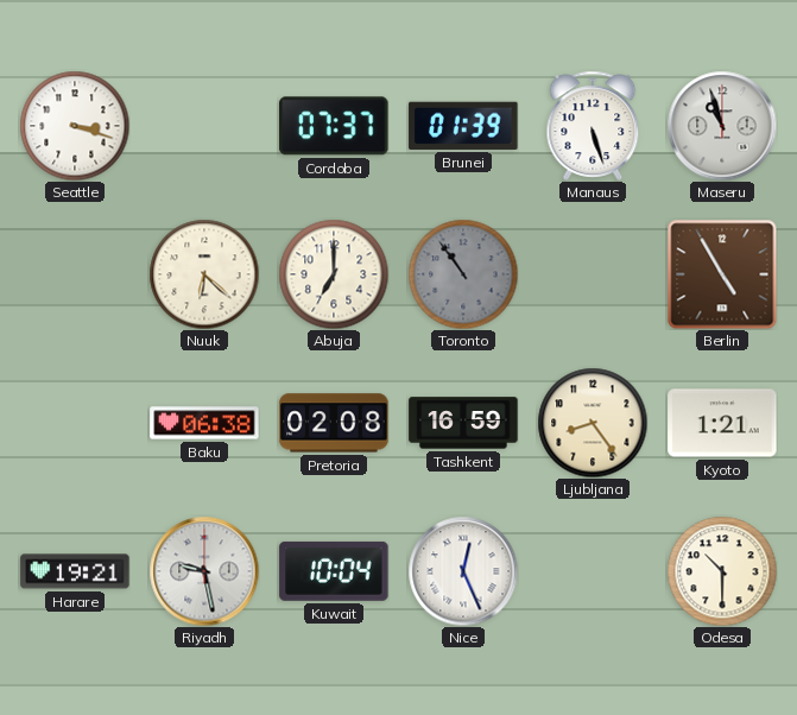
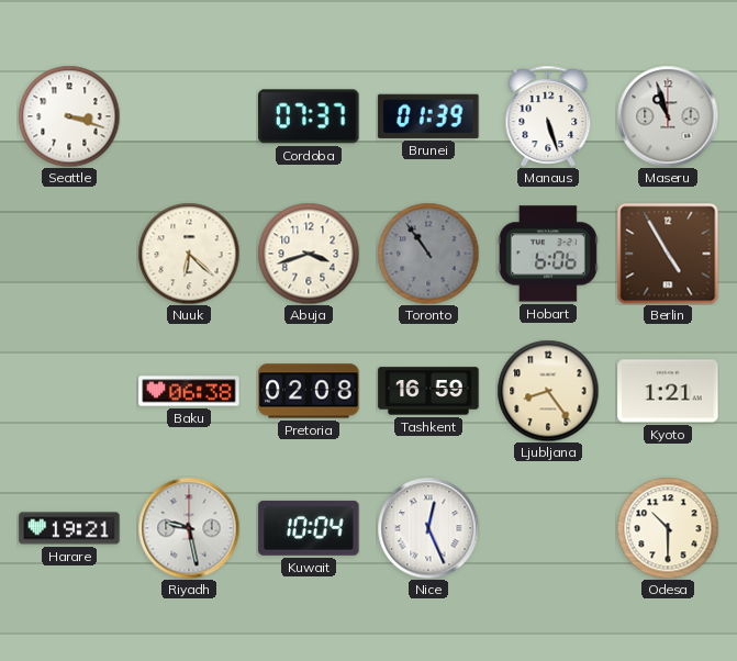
Abuja: 7:00 -> 3:42 (309, 254)
Hobart: none -> 6:06 (548, 254)
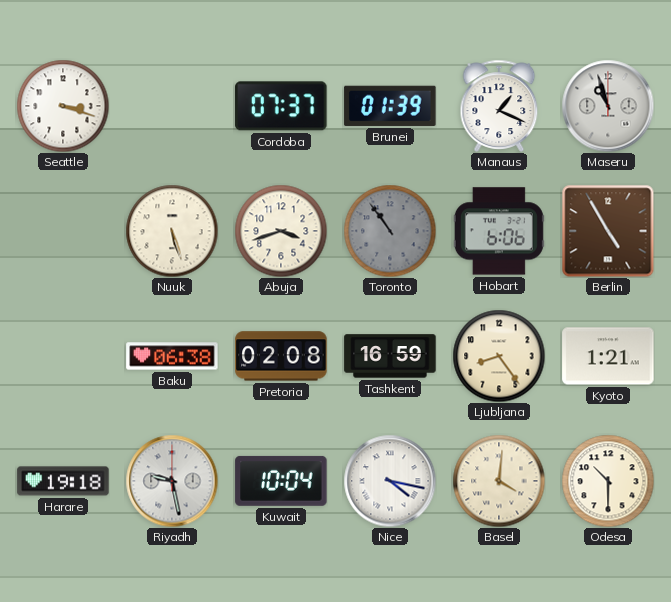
Manaus: 5:27 -> 1:19 (499, 106)
Nuuk: 6:22 -> 5:27 (172, 231)
Harare: 19:21 -> 19:18 (63, 481)
Nice: 12:26 -> 4:17 (390, 481)
Basel: none -> 4:01 (499, 481)
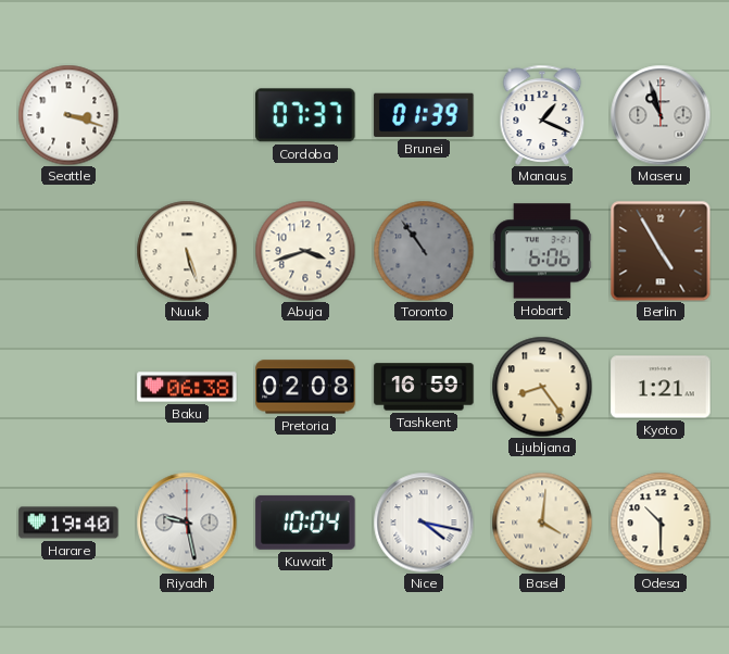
Harare: 19:18 -> 19:40 (68, 523)
